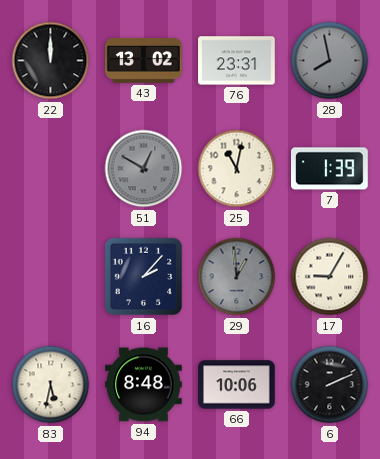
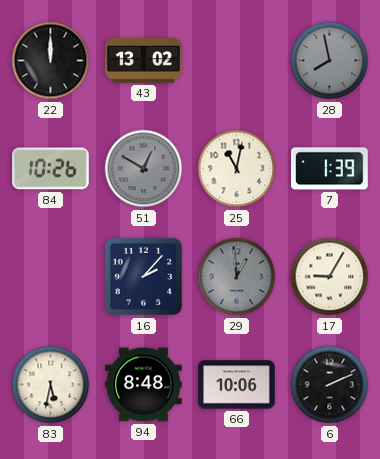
76: 23:31 -> none (237, 61)
84: none -> 10:26 (51, 169)
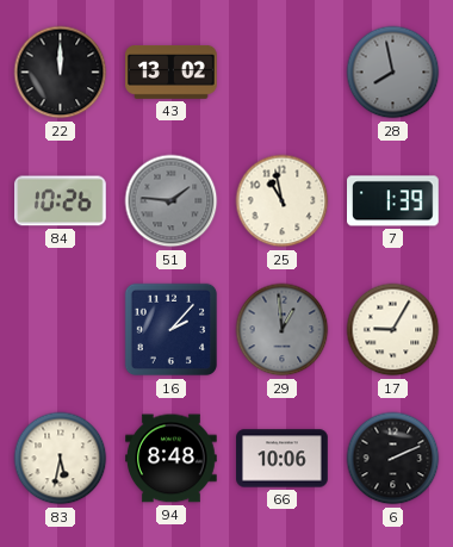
51: 12:50 -> 1:46 (172, 201)
25: 11:02 -> 10:58 (283, 201)
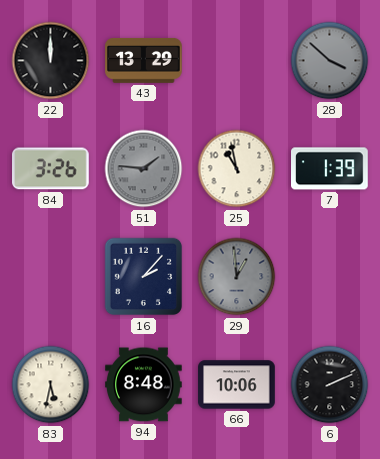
43: 13:02 -> 13:29 (144, 61)
28: 7:58 -> 3:52 (330, 61)
84: 10:26 -> 3:26 (51, 169)
17: 9:05 -> none (393, 330)
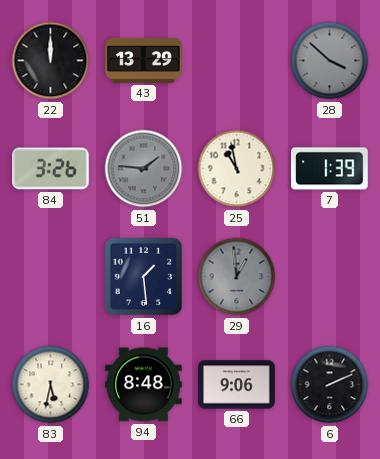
16: 2:07 -> 1:29 (144, 277)
66: 10:06 -> 9:06 (237, 385)
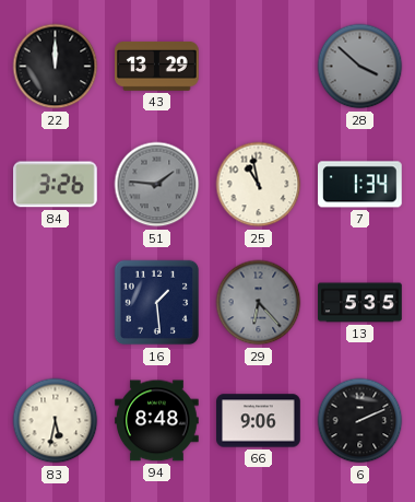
7: 1:39 -> 1:34 (360, 185)
29: 12:59 -> 6:23 (259, 303)
13: none -> 5:35 (360, 303)
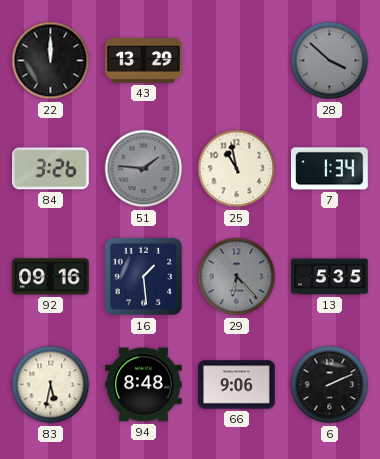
92: none -> 09:16 (51, 277)
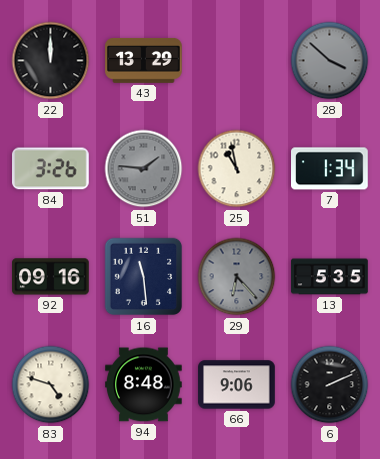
16: 1:29 -> 11:29 (144, 277)
83: 5:32 -> 4:48 (51, 385)
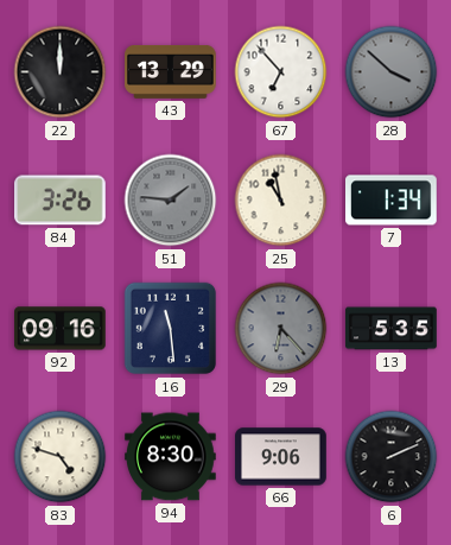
67: none -> 6:53 (281, 72)
94: 8:48 -> 8:30 (171, 457)
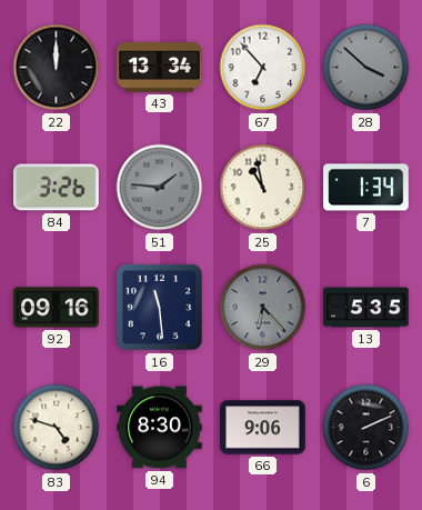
43: 13:29 -> 13:34 (160, 68)
